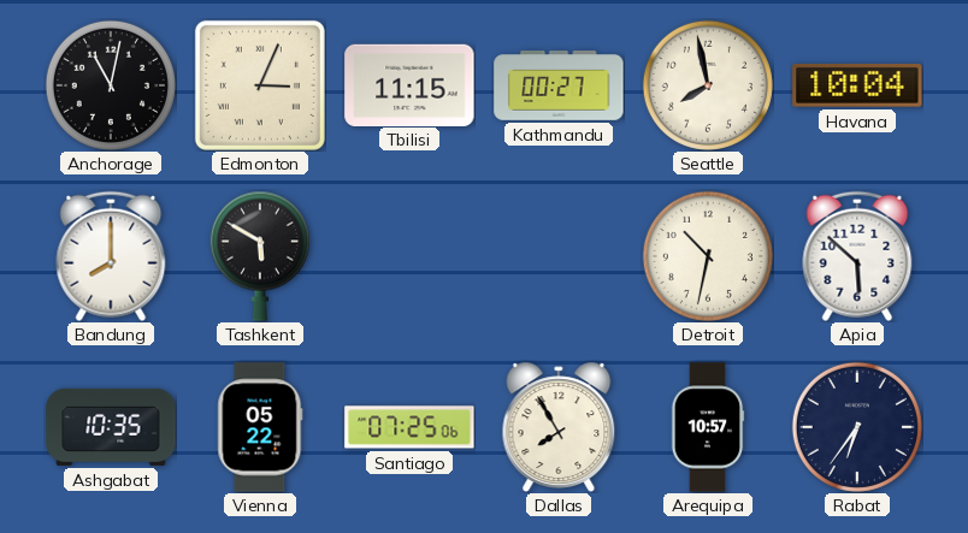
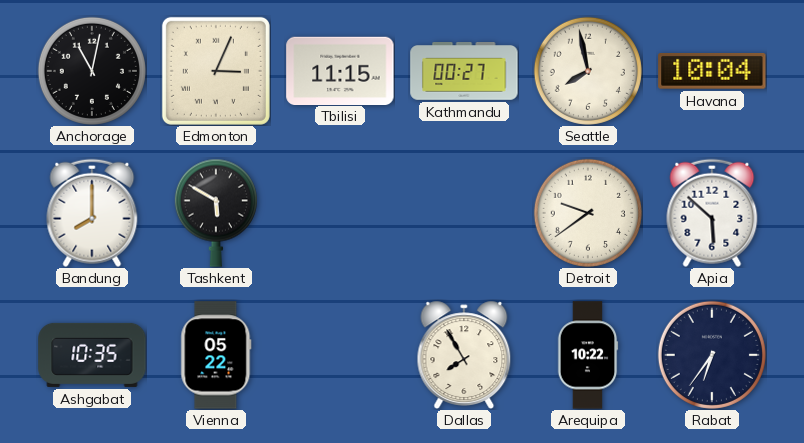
Detroit: 10:32 -> 9:39 (588, 213)
Santiago: 07:25 -> none (409, 427)
Arequipa: 10:57 -> 10:22 (588, 355)
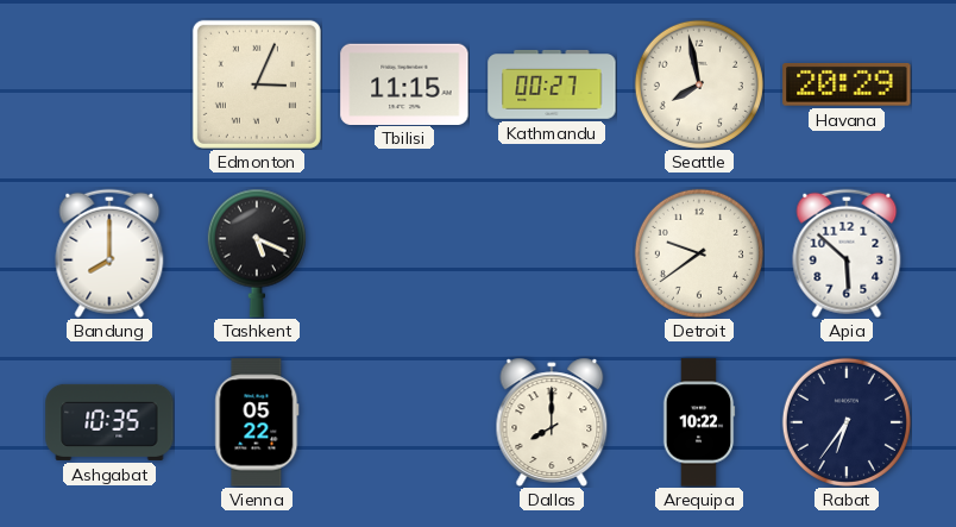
Anchorage: 11:02 -> none (92, 71)
Havana: 10:04 -> 20:29 (847, 86)
Tashkent: 5:50 -> 5:19 (257, 253)
Dallas: 7:55 -> 8:00 (552, 422)
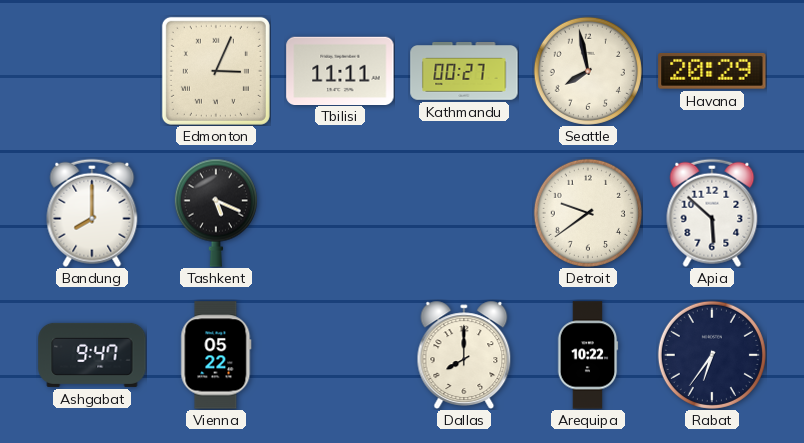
Tbilisi: 11:15 -> 11:11 (340, 70)
Ashgabat: 10:35 -> 9:47 (92, 355)
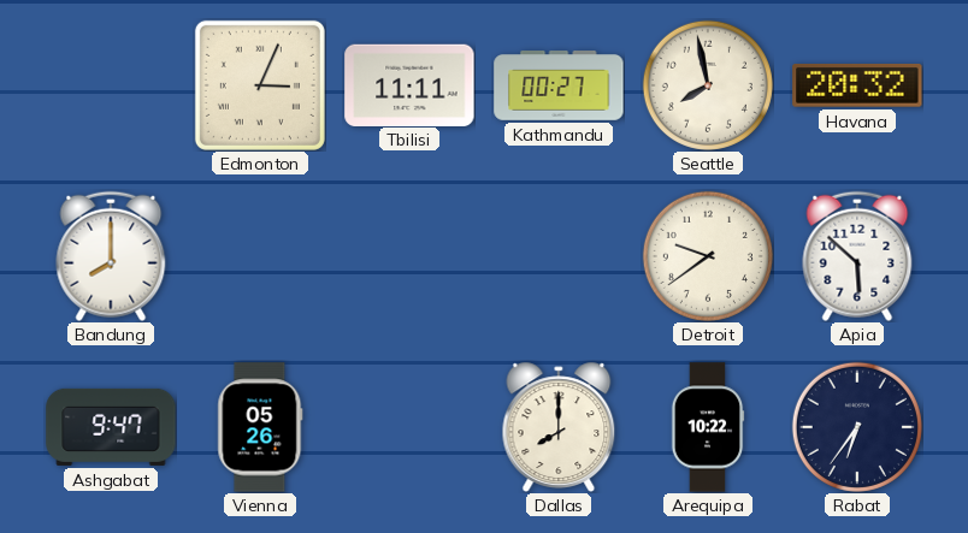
Havana: 20:29 -> 20:32 (857, 87)
Tashkent: 5:19 -> none (216, 213)
Vienna: 05:22 -> 05:26 (260, 427)
